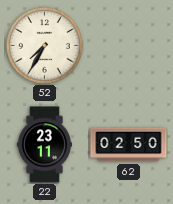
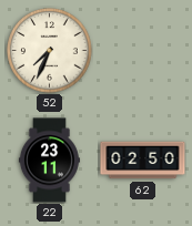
52: 7:35 -> 7:34 (50, 51)
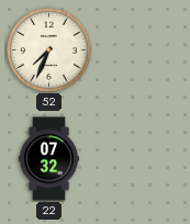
22: 23:11 -> 07:32 (48, 159)
62: 02:50 -> none (143, 161)
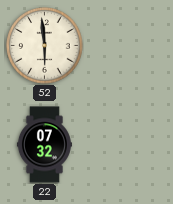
52: 7:34 -> 5:59 (45, 46)
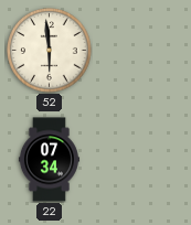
22: 07:32 -> 07:34 (49, 160)
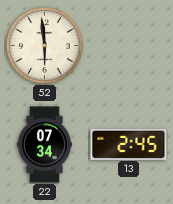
13: none -> 2:45 (129, 144)
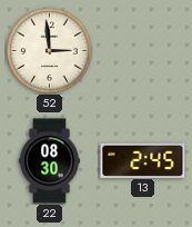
52: 5:59 -> 2:59 (50, 51)
22: 07:34 -> 08:30 (49, 161)
